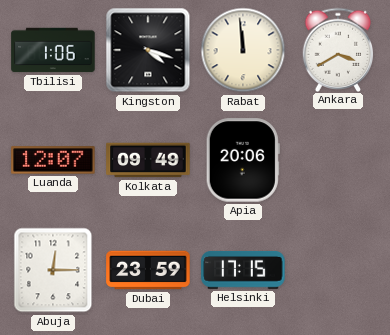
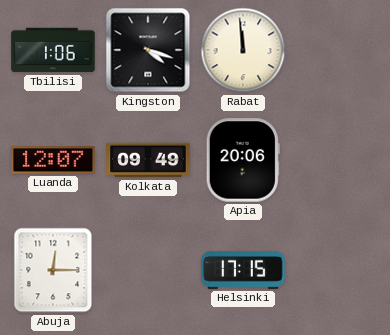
Ankara: 3:40 -> none (338, 49)
Dubai: 23:59 -> none (148, 270)
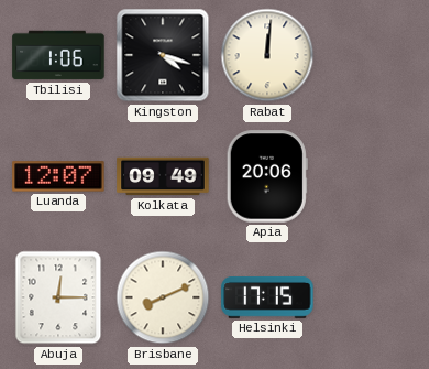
Rabat: 11:59 -> 12:01 (267, 55)
Brisbane: none -> 8:11 (163, 297)
